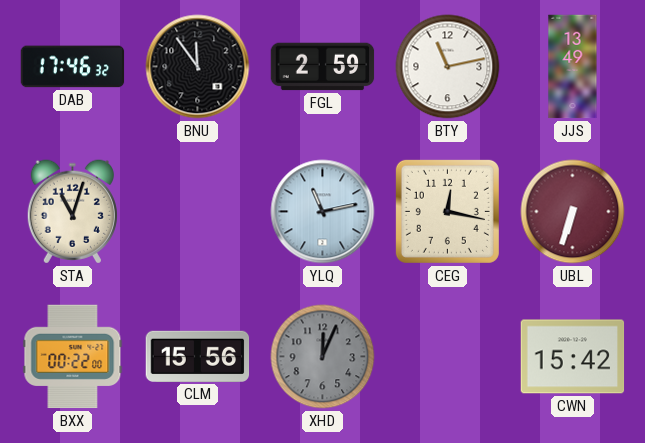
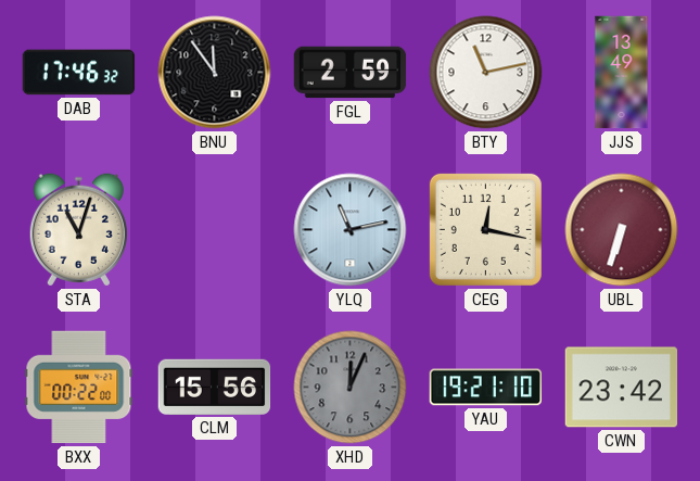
YAU: none -> 19:21 (486, 388)
CWN: 15:42 -> 23:42 (622, 388)
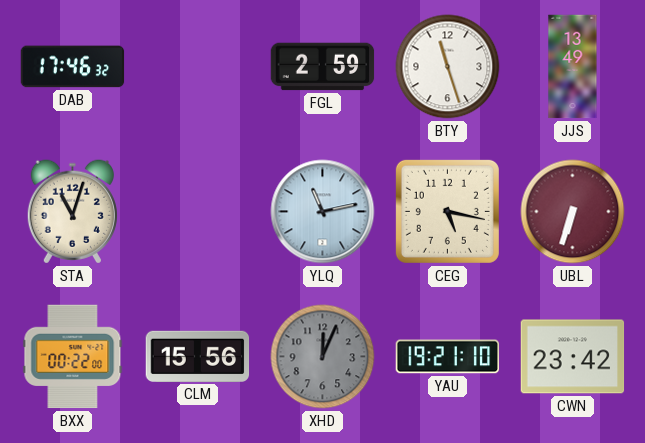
BNU: 11:54 -> none (215, 73)
BTY: 11:13 -> 11:27 (448, 67)
CEG: 12:17 -> 5:17 (447, 211)
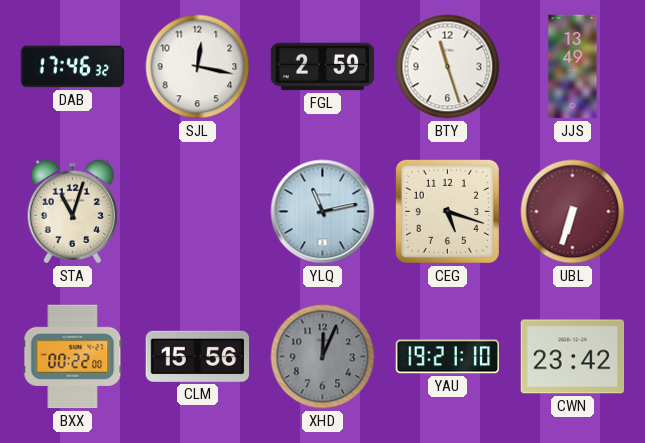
SJL: none -> 12:17 (198, 67)
CEG: 5:17 -> 5:18 (447, 211)
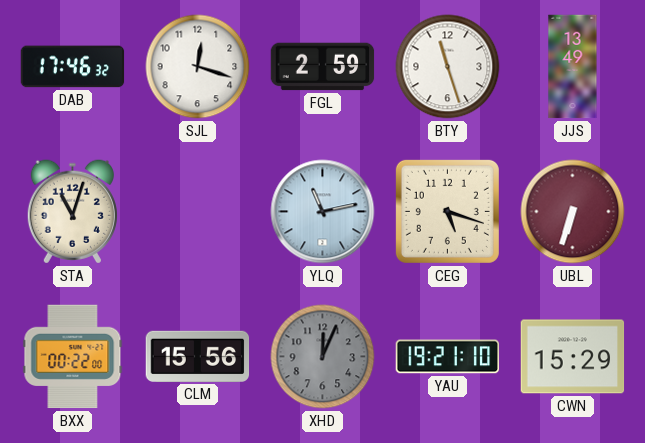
SJL: 12:17 -> 12:18 (198, 67)
CWN: 23:42 -> 15:29 (573, 357)
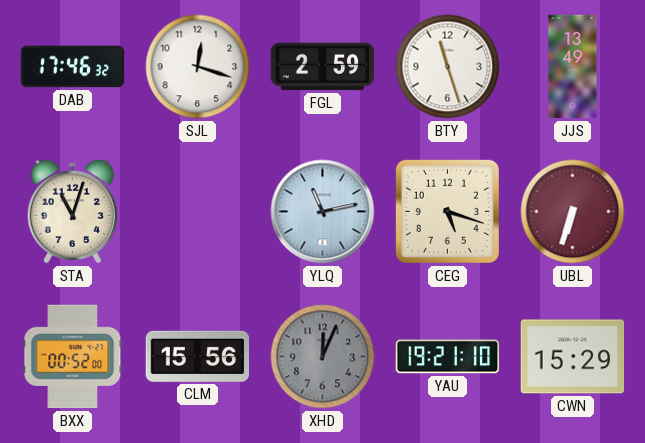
BXX: 00:22 -> 00:52 (73, 357)
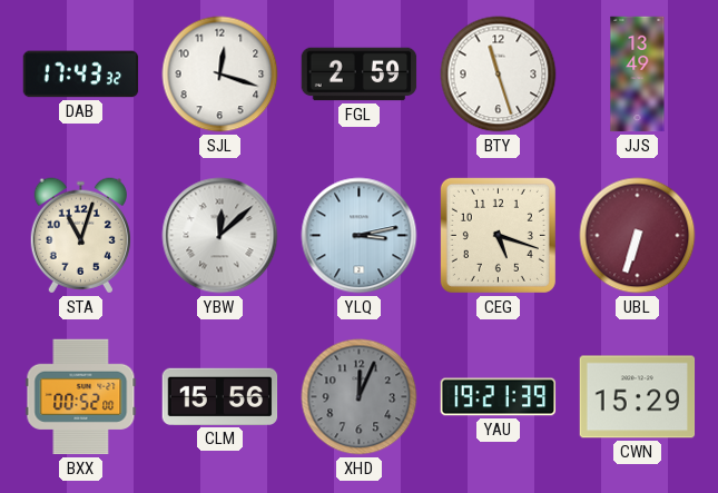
DAB: 17:46 -> 17:43 (81, 75)
YBW: none -> 12:08 (220, 236)
YLQ: 11:13 -> 3:13 (360, 236)
YAU: 19:21:10 -> 19:21:39 (499, 397)
